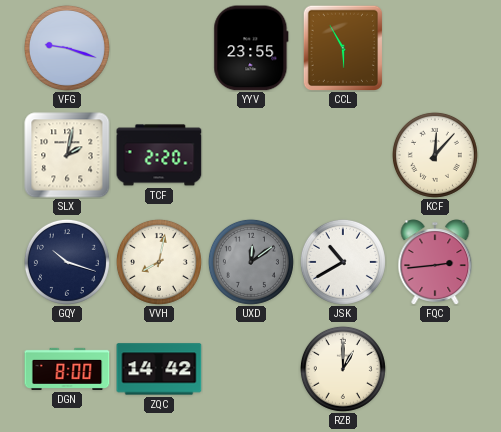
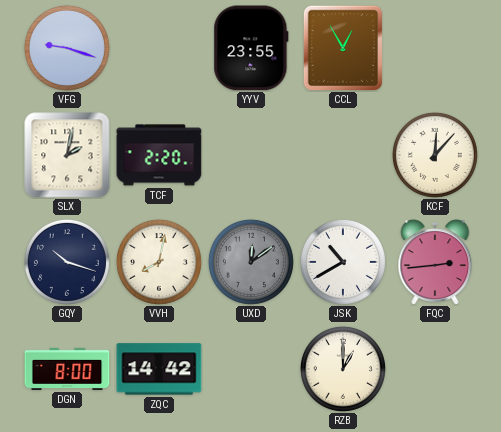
CCL: 5:55 -> 12:55 (342, 47)
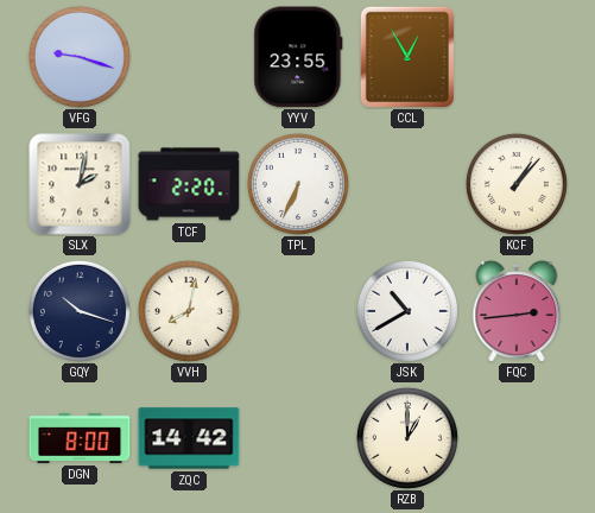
TPL: none -> 6:34 (298, 184)
KCF: 12:07 -> 1:07 (517, 184)
UXD: 12:09 -> none (251, 262)
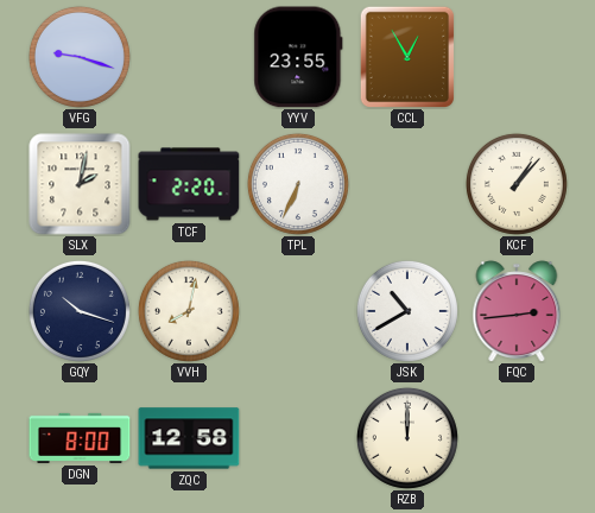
ZQC: 14:42 -> 12:58 (189, 438)
RZB: 1:00 -> 12:00 (407, 438)
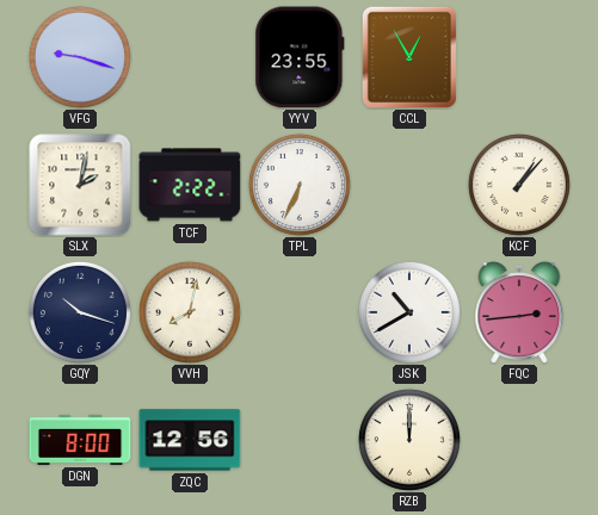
TCF: 2:20 -> 2:22 (190, 185)
ZQC: 12:58 -> 12:56 (190, 440)
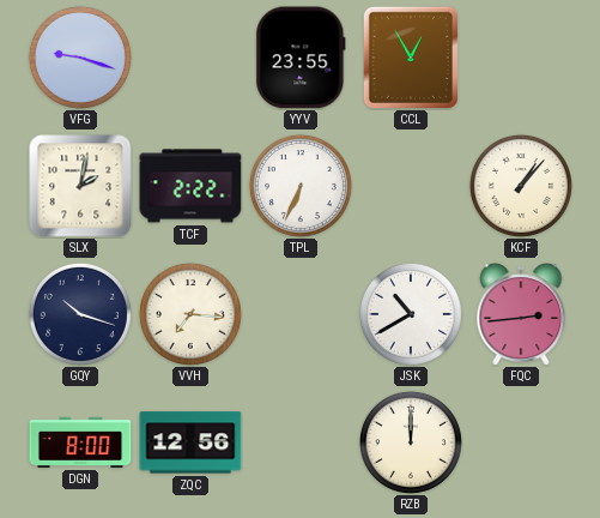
VVH: 8:02 -> 7:16 (190, 314)
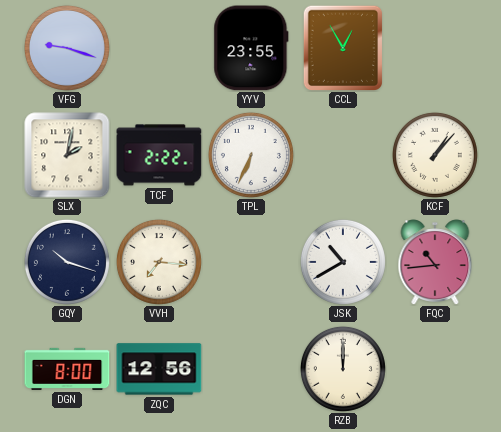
FQC: 2:44 -> 10:44 (435, 262)
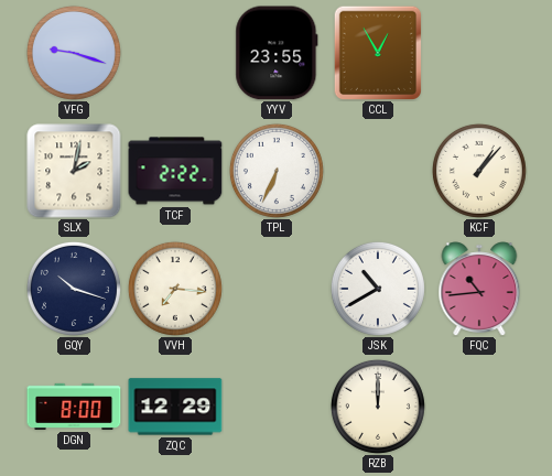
ZQC: 12:56 -> 12:29 (175, 407)
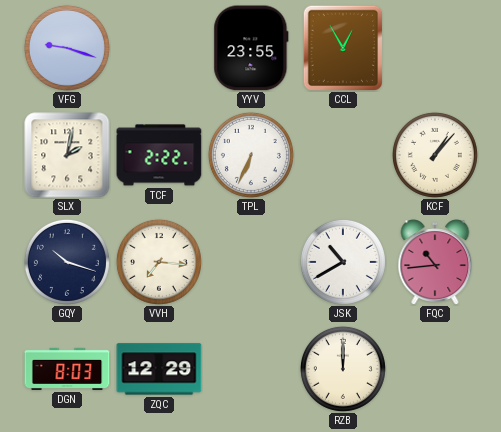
DGN: 8:00 -> 8:03 (67, 369)
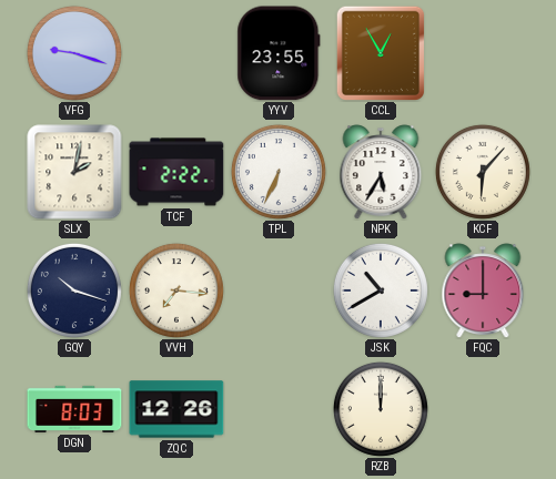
NPK: none -> 5:35 (381, 172)
KCF: 1:07 -> 6:07 (483, 172)
FQC: 10:44 -> 9:00 (483, 291)
ZQC: 12:29 -> 12:26 (176, 409)
